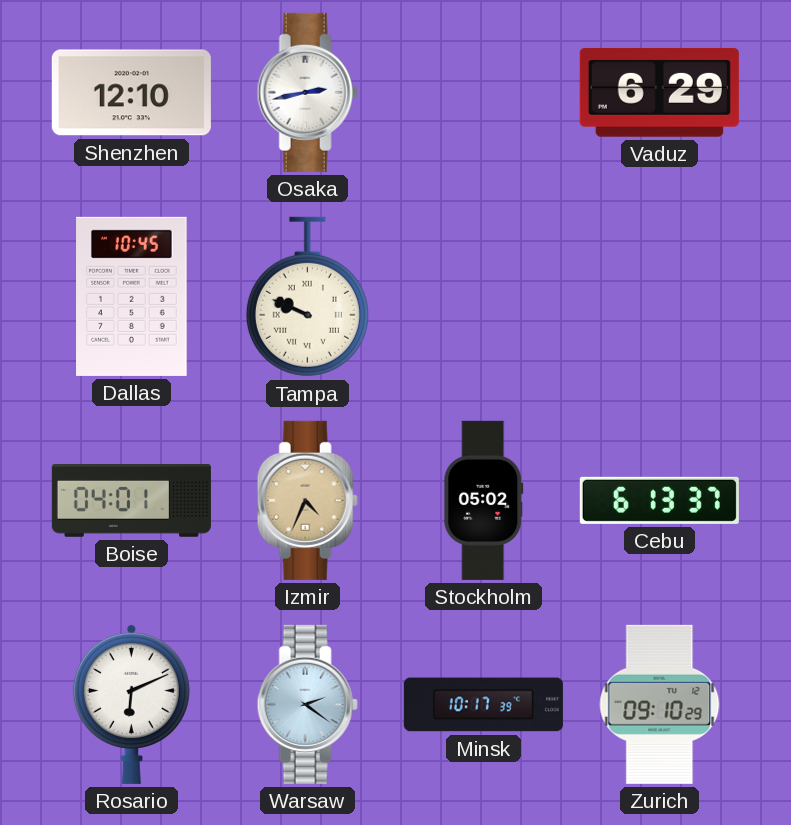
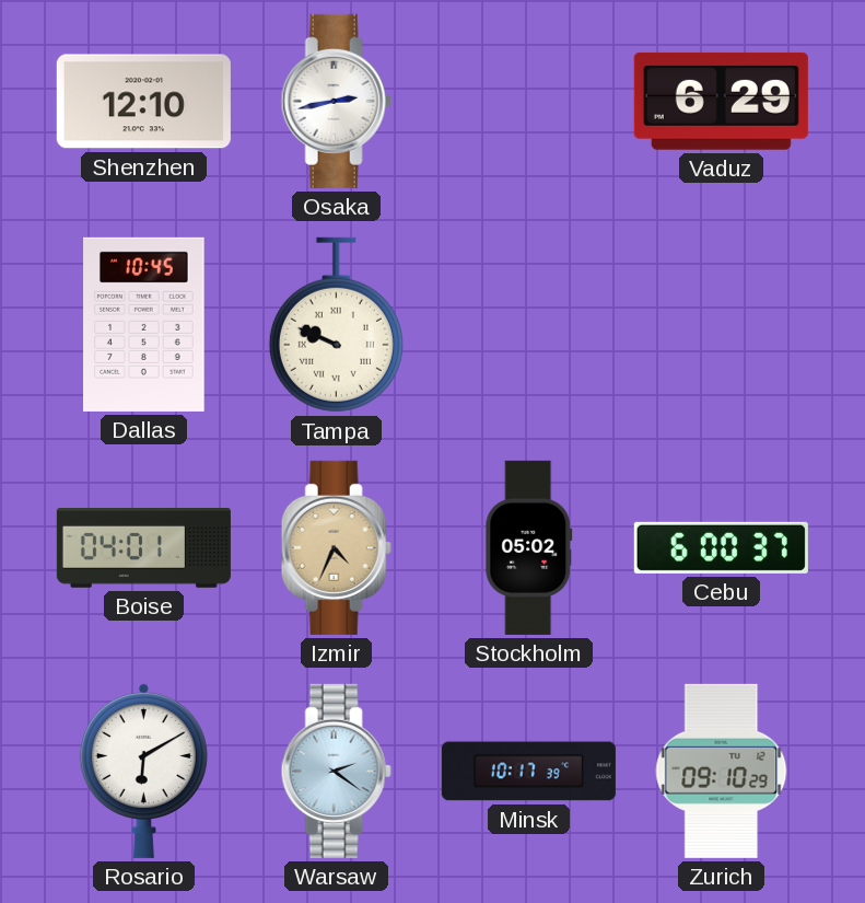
Cebu: 6:13 -> 6:00 (721, 547)
Rosario: 6:11 -> 6:10 (143, 771)
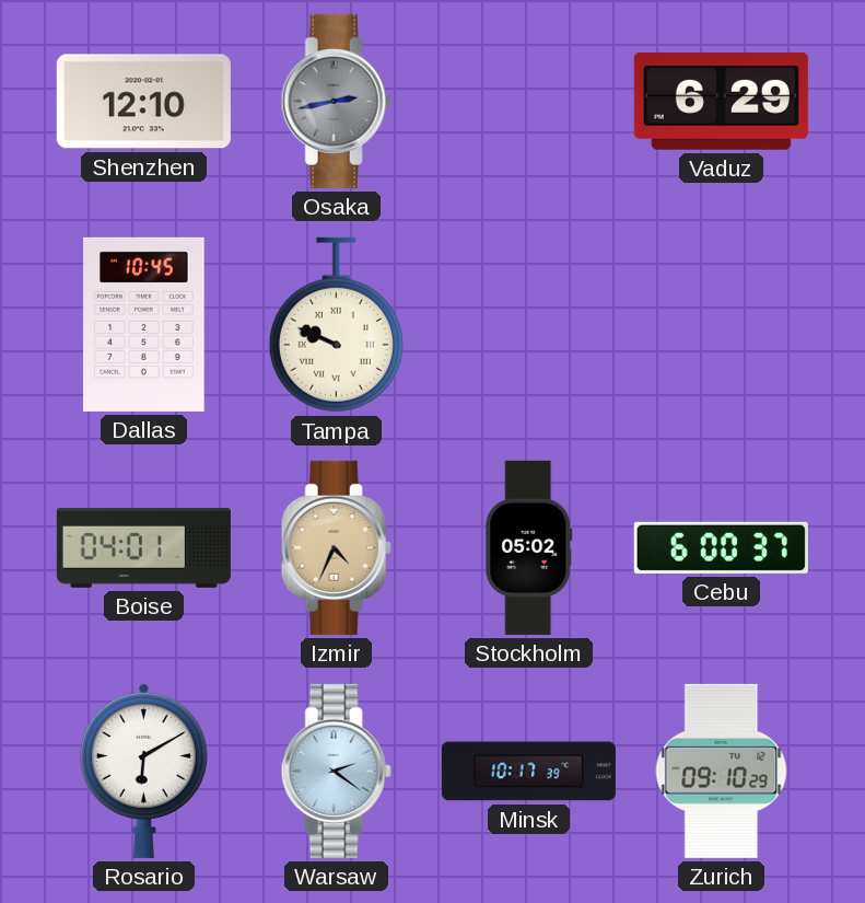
Osaka dial: white -> grey (336, 101)
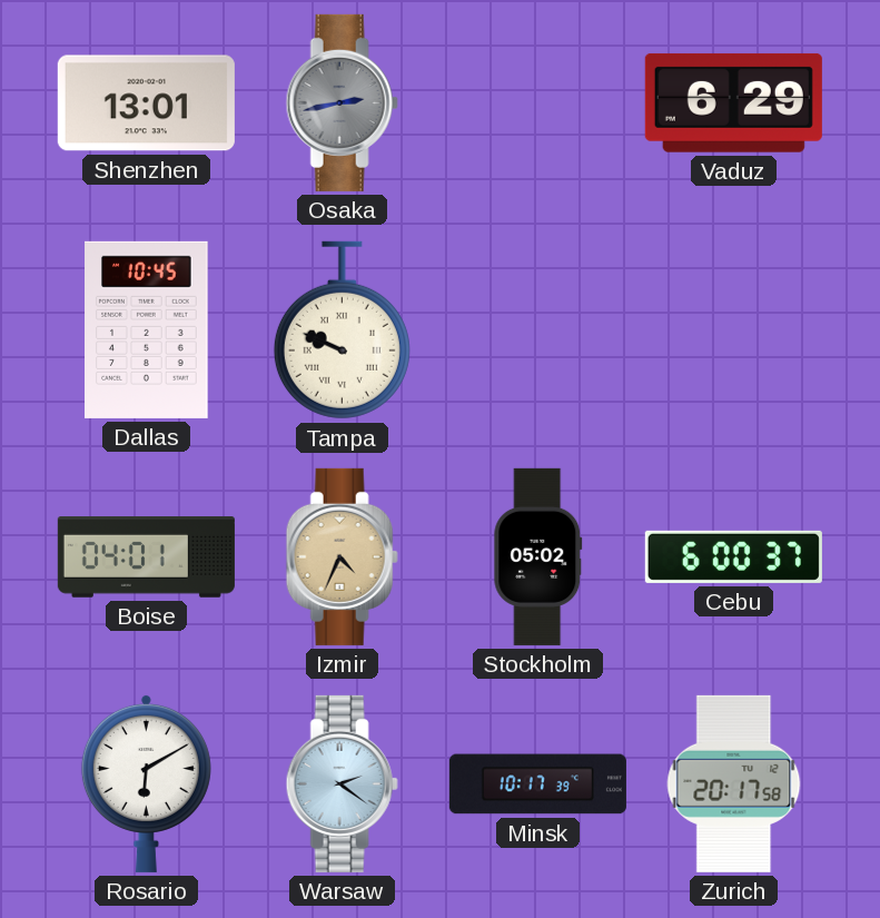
Shenzhen: 12:10 -> 13:01 (146, 103)
Zurich: 09:10 -> 20:17 (734, 783)
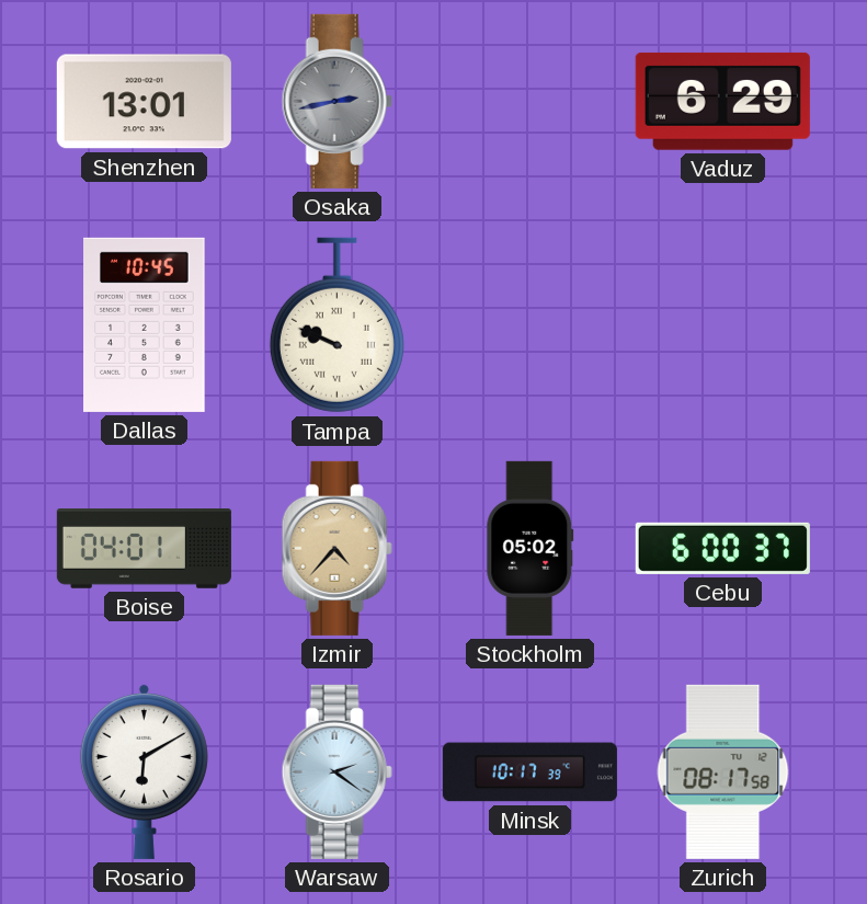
Izmir: 4:34 -> 4:37 (336, 548)
Zurich: 20:17 -> 08:17 (723, 771)
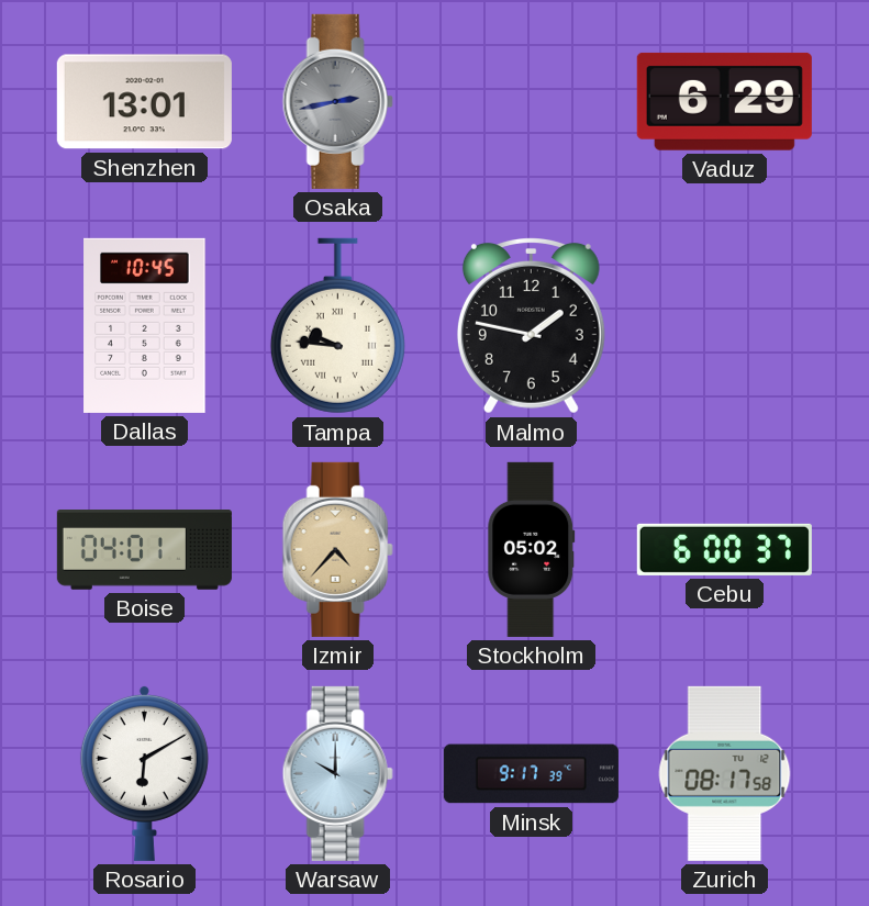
Tampa: 9:49 -> 9:46 (337, 326)
Malmo: none -> 1:47 (531, 326)
Warsaw: 2:21 -> 10:00 (337, 773)
Minsk: 10:17 -> 9:17 (531, 774)
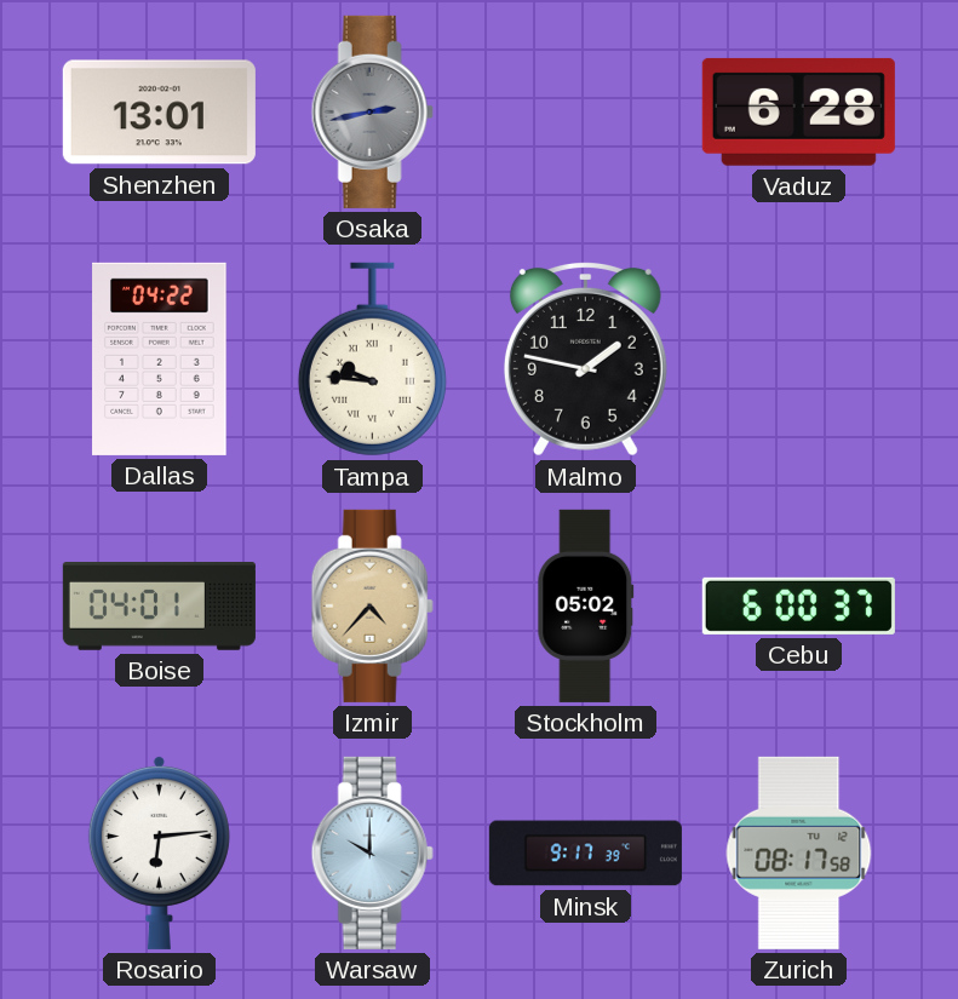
Vaduz: 6:29 -> 6:28 (798, 111)
Dallas: 10:45 -> 04:22 (160, 358)
Rosario: 6:10 -> 6:14 (159, 852)
